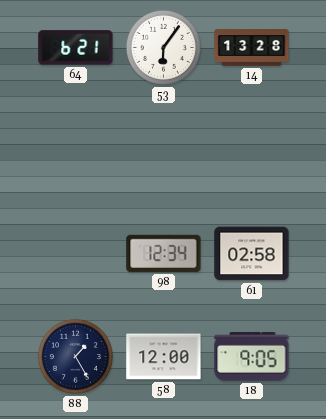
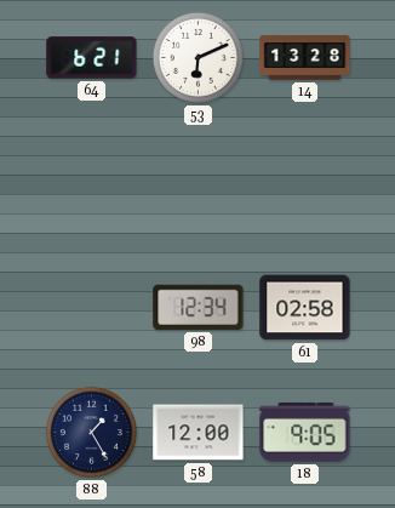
53: 6:06 -> 6:11 (198, 57)
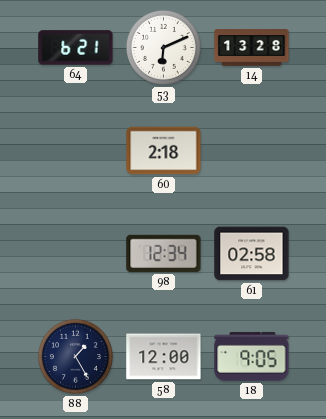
60: none -> 2:18 (164, 151)
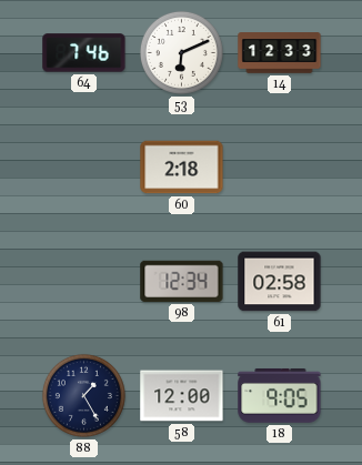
64: 6:21 -> 7:46 (84, 53)
14: 13:28 -> 12:33 (280, 53)
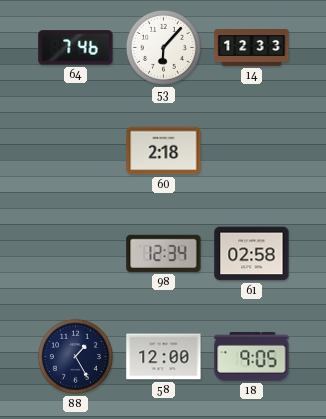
53: 6:11 -> 6:07 (163, 47)
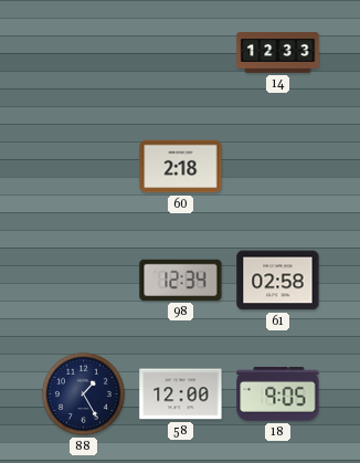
64: 7:46 -> none (76, 48)
53: 6:07 -> none (163, 47)
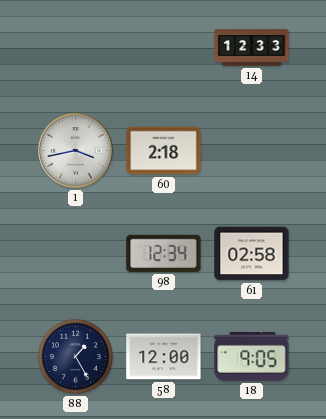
1: none -> 3:43 (76, 151)
